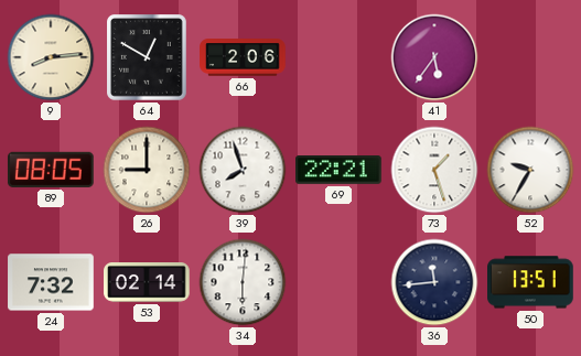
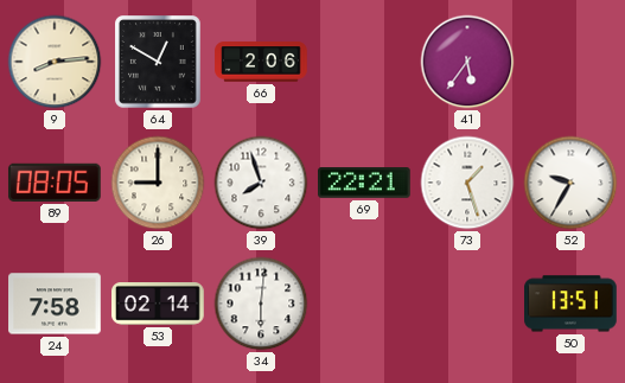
24: 7:32 -> 7:58 (55, 304)
36: 11:44 -> none (434, 282)
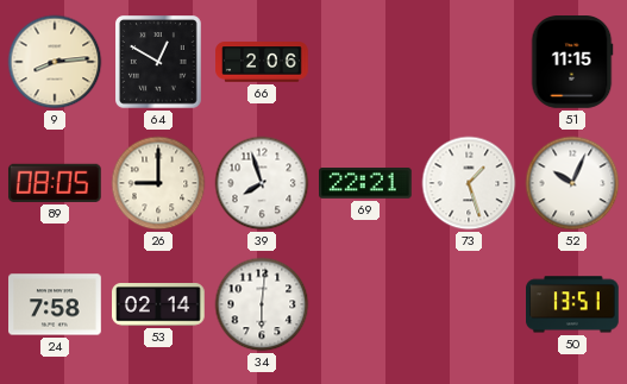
41: 5:36 -> none (467, 62)
51: none -> 11:15 (572, 63)
52: 9:35 -> 10:04 (572, 183)
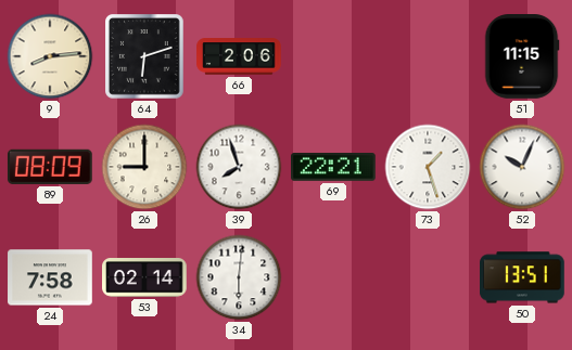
64: 12:50 -> 6:12 (145, 56)
89: 08:05 -> 08:09 (50, 167)
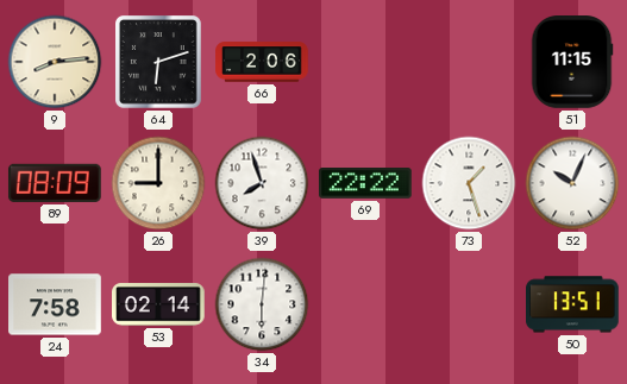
69: 22:21 -> 22:22 (366, 184)
